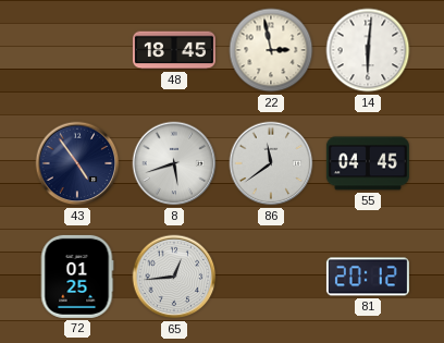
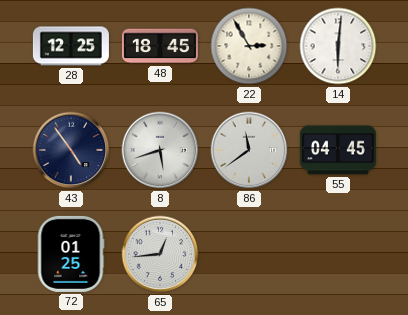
28: none -> 12:25 (71, 46)
22: 2:58 -> 2:55 (249, 46)
81: 20:12 -> none (368, 277)
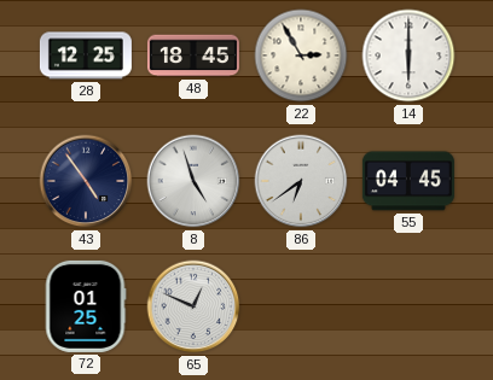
14: 6:01 -> 6:00 (408, 55)
8: 5:42 -> 4:57 (193, 181)
86: 11:39 -> 6:39 (301, 181)
65: 12:44 -> 12:49 (193, 306)
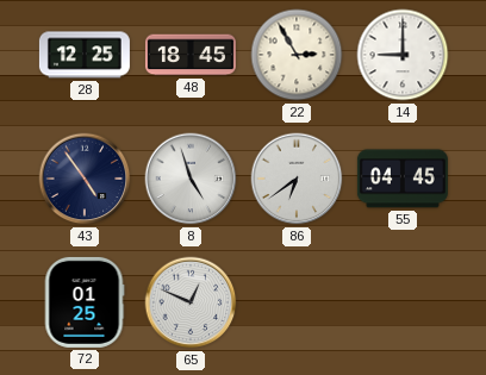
14: 6:00 -> 9:00 (403, 55)
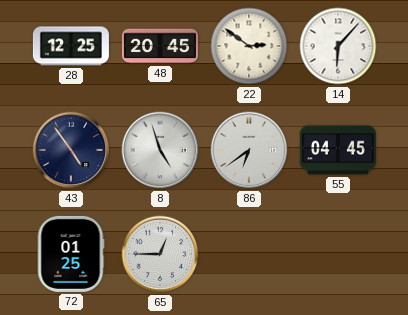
48: 18:45 -> 20:45 (160, 46)
22: 2:55 -> 2:51 (249, 46)
14: 9:00 -> 6:07 (338, 46)
65: 12:49 -> 12:45 (160, 254)
